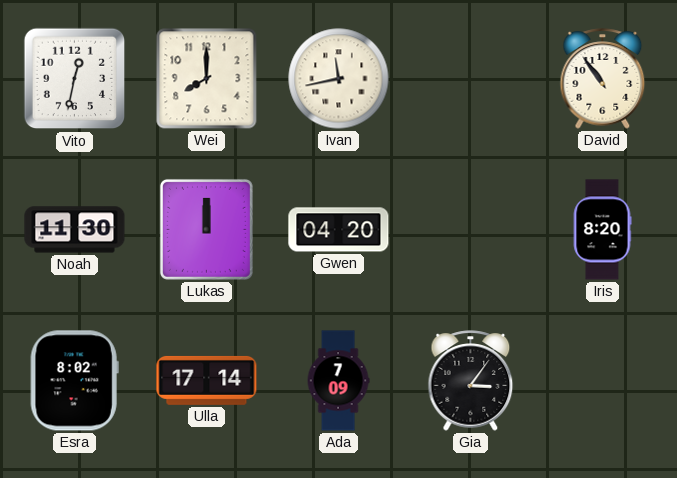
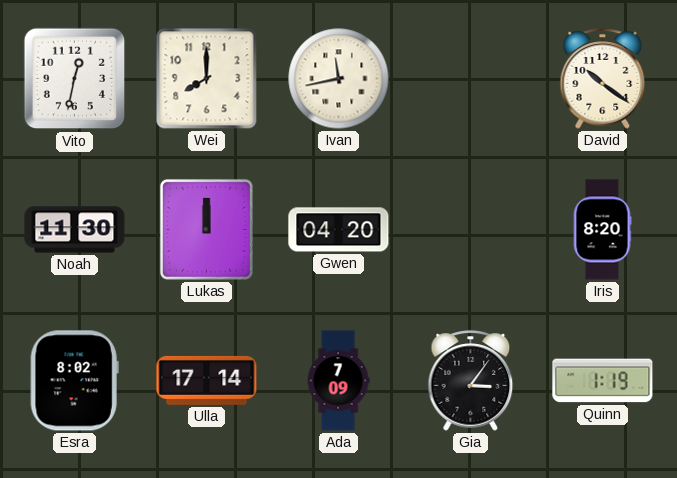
David: 10:54 -> 10:21 (603, 79)
Quinn: none -> 1:19 (603, 381)
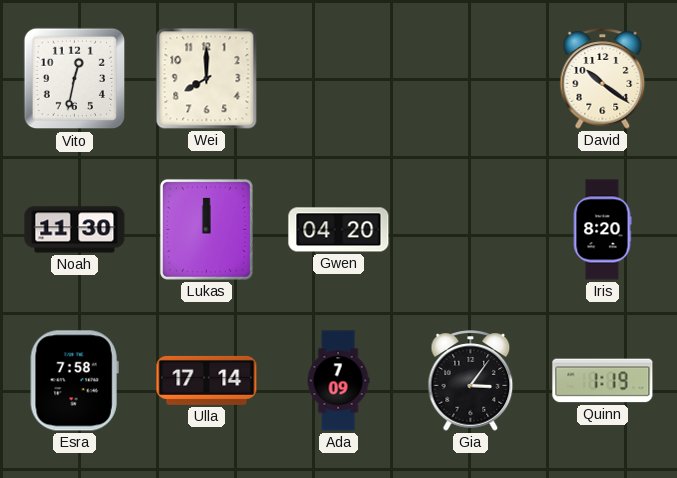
Ivan: 11:43 -> none (339, 79)
Esra: 8:02 -> 7:58 (74, 381)
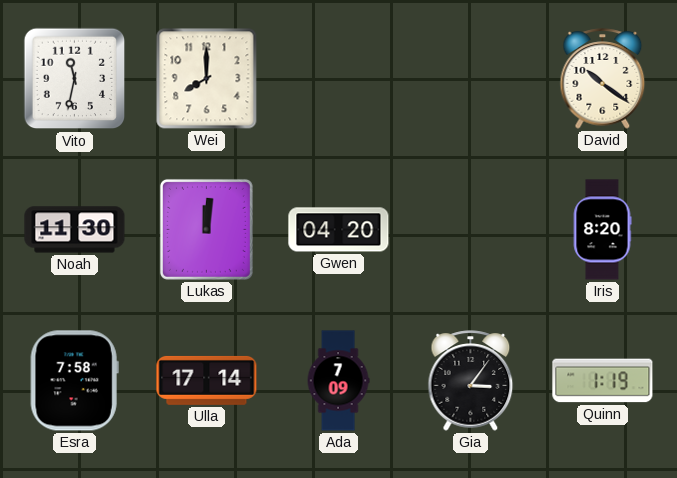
Vito: 12:32 -> 11:32 (75, 79)
Lukas: 12:00 -> 12:01 (206, 229)
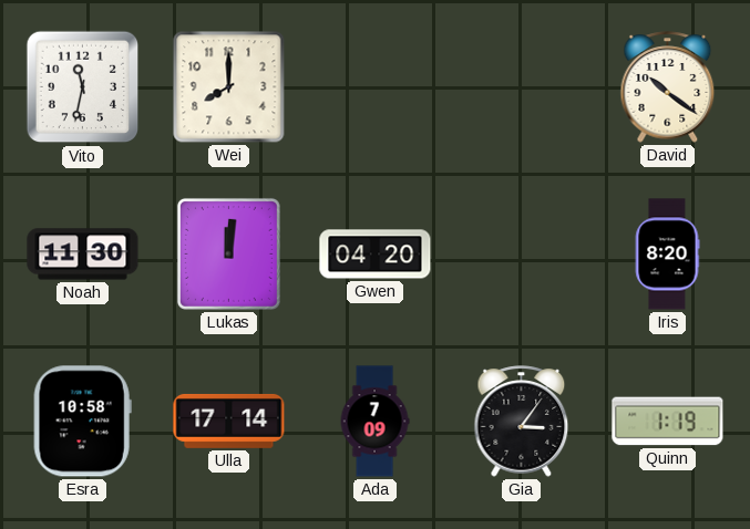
Esra: 7:58 -> 10:58 (82, 422)
